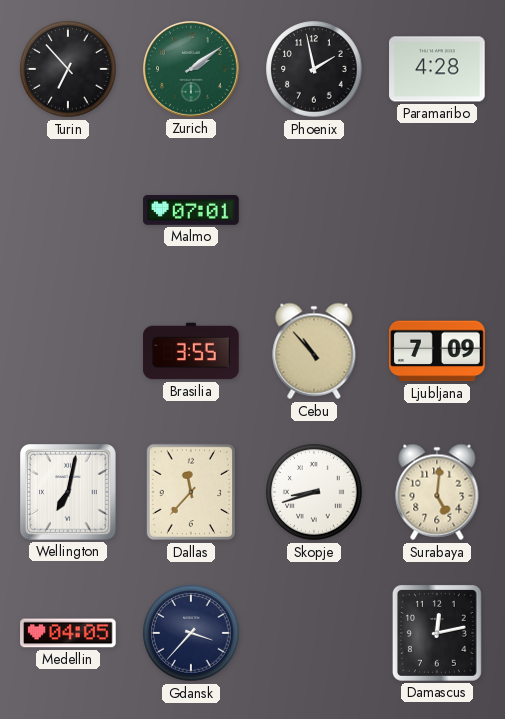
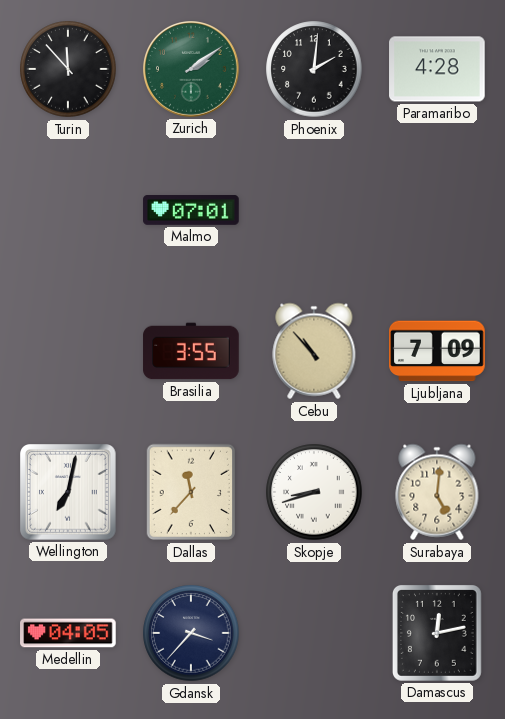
Turin: 6:53 -> 11:53 (68, 69)
Phoenix: 1:58 -> 2:01 (314, 69)
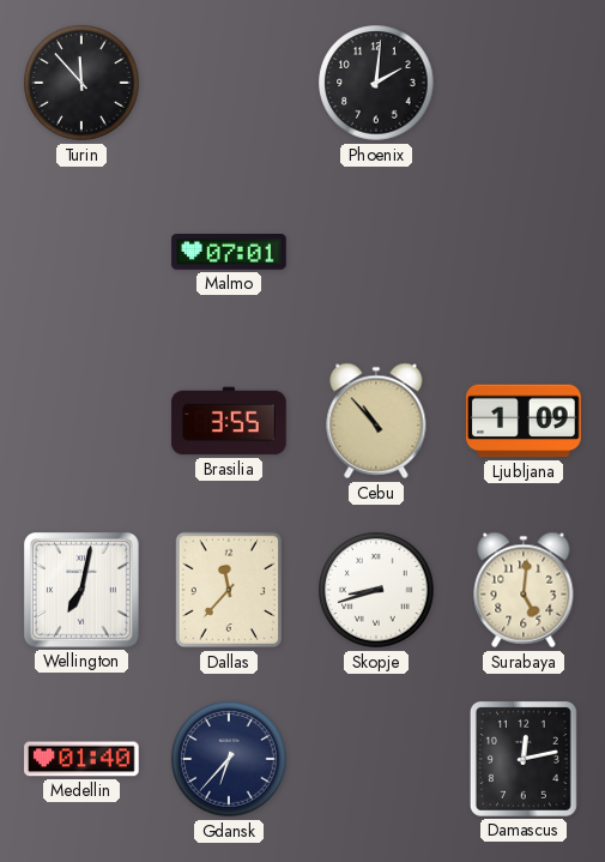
Zurich: 2:09 -> none (192, 70)
Paramaribo: 4:28 -> none (437, 69)
Ljubljana: 7:09 -> 1:09 (524, 421)
Medellin: 04:05 -> 01:40 (81, 759)
Gdansk: 3:37 -> 6:37 (229, 759)
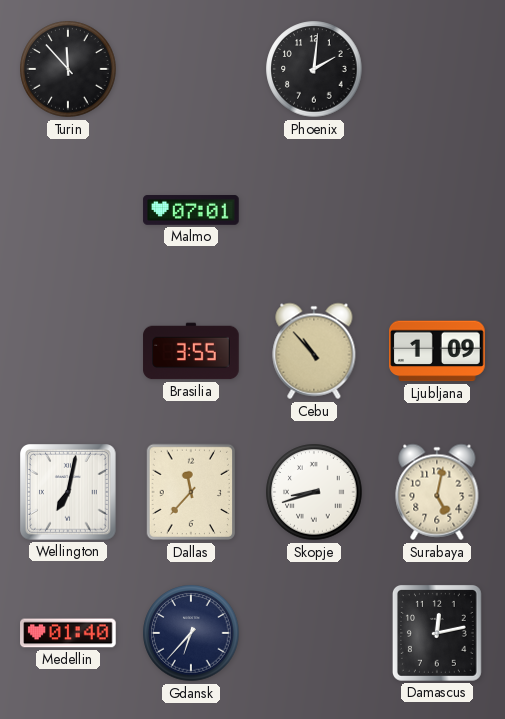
Surabaya: 5:01 -> 5:02 (437, 492)
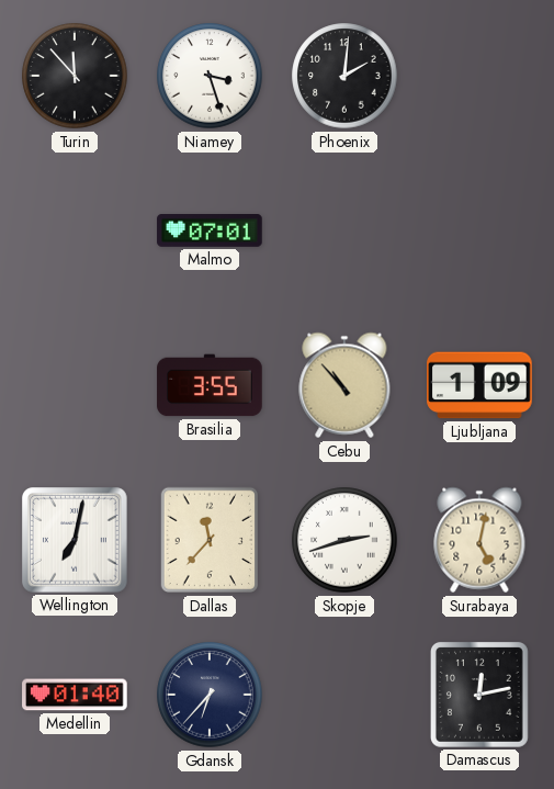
Niamey: none -> 3:27 (210, 76)
Skopje: 8:42 -> 2:42 (344, 540)
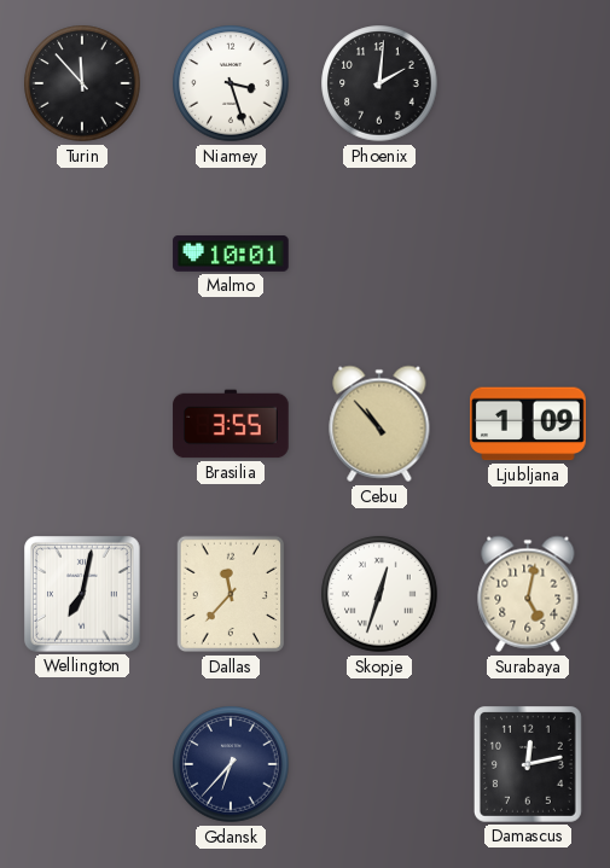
Malmo: 07:01 -> 10:01 (231, 255)
Skopje: 2:42 -> 12:33 (379, 594)
Medellin: 01:40 -> none (75, 695)
